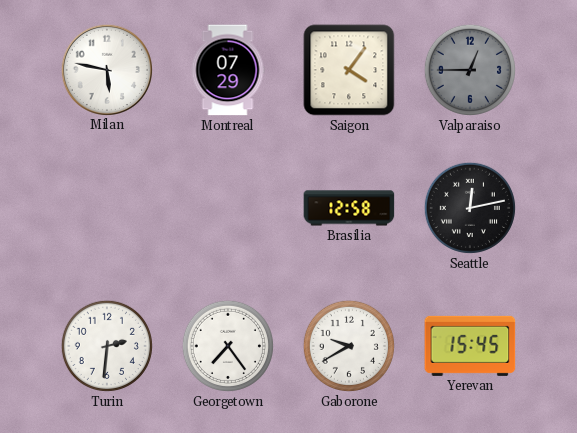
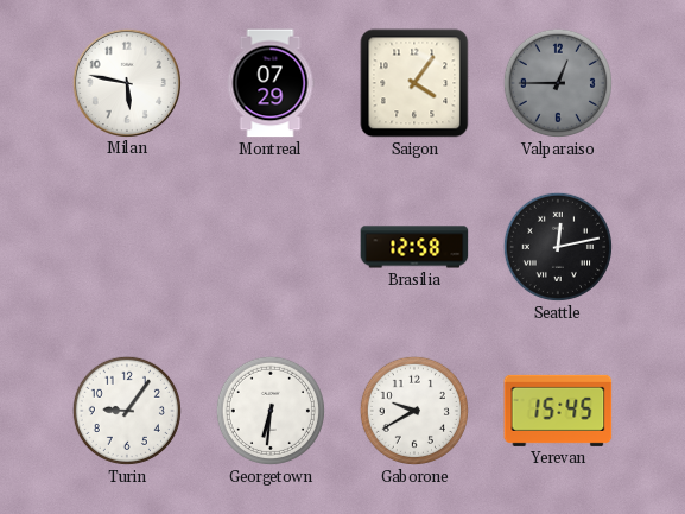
Turin: 2:31 -> 9:06 (127, 411)
Georgetown: 7:24 -> 6:31 (271, 411)
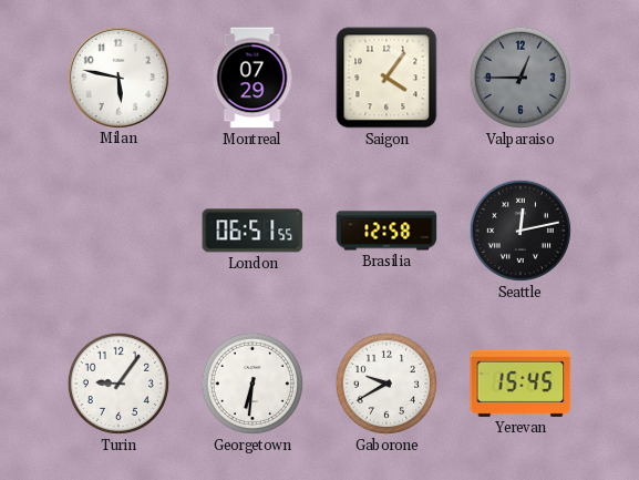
London: none -> 06:51 (252, 231)
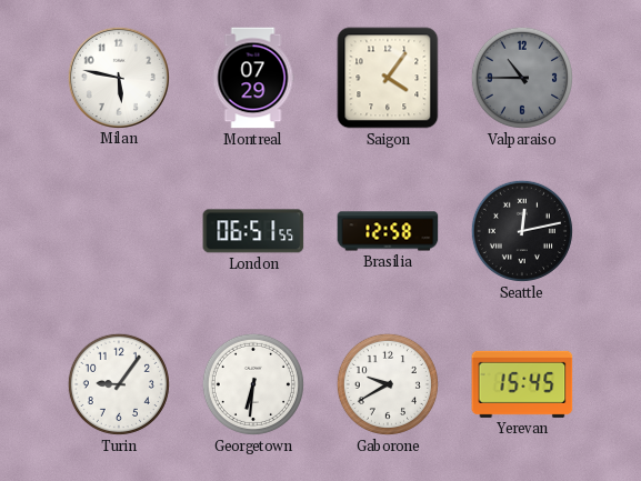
Valparaiso: 12:45 -> 10:45 (522, 78)
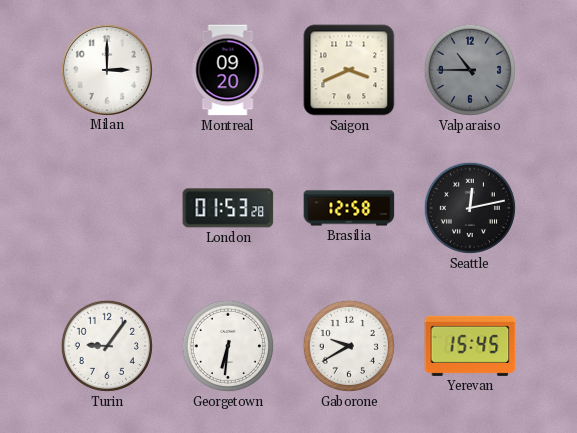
Milan: 5:47 -> 3:00 (106, 69)
Montreal: 07:29 -> 09:20 (228, 70)
Saigon: 4:06 -> 3:41 (349, 70)
London: 06:51 -> 01:53 (228, 208)
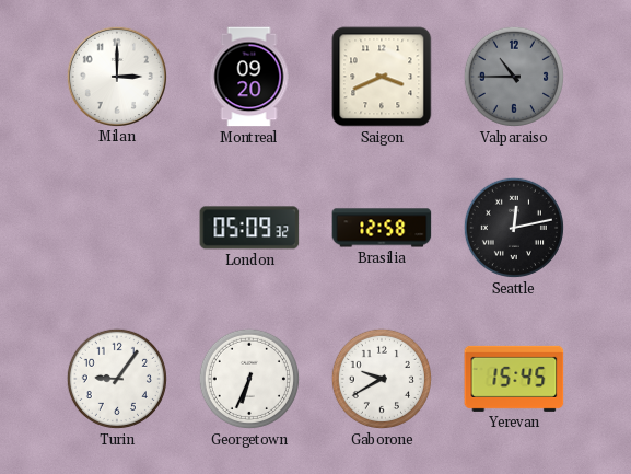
London: 01:53 -> 05:09 (249, 228)
Georgetown: 6:31 -> 6:34 (249, 379)
